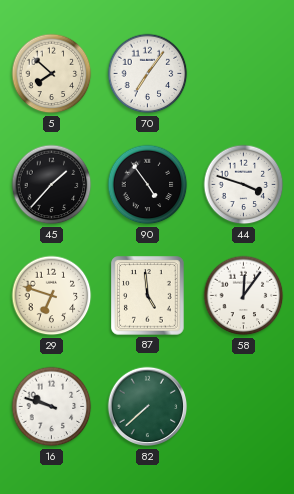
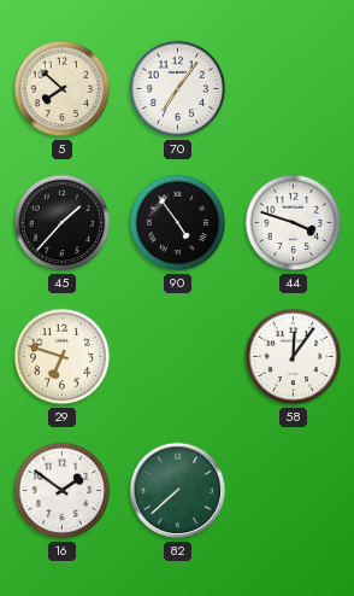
87: 4:59 -> none (148, 296)
16: 9:48 -> 1:51 (63, 491)
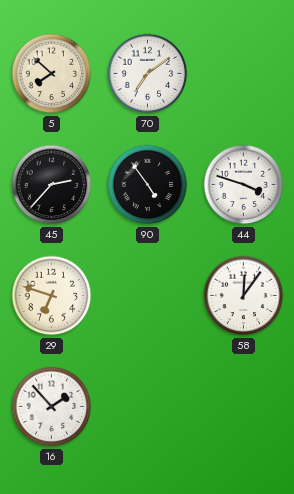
70: 7:06 -> 7:09 (148, 74)
45: 1:37 -> 2:37 (52, 185)
16: 1:51 -> 1:53 (52, 407)
82: 7:38 -> none (178, 491)
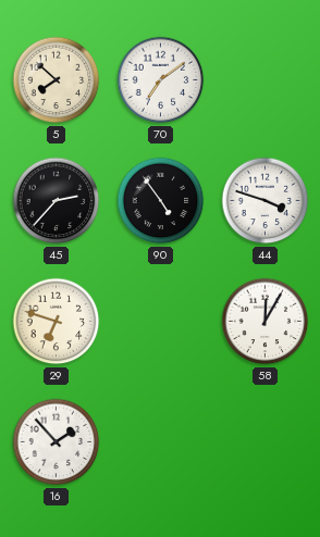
58: 12:06 -> 12:05 (266, 322)
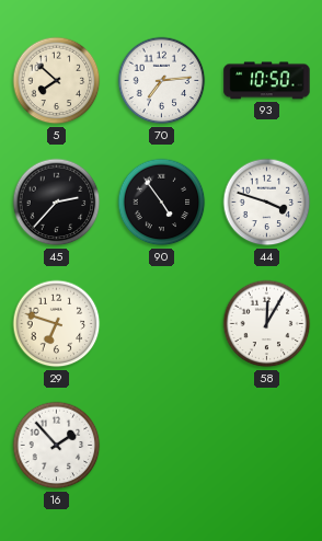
70: 7:09 -> 7:14 (162, 81)
93: none -> 10:50 (267, 81)
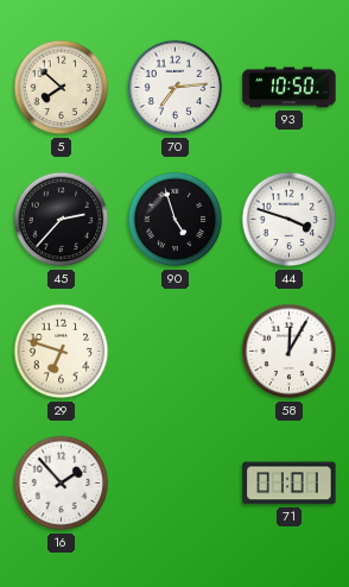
90: 4:54 -> 4:57 (176, 220)
71: none -> 01:01 (290, 484)
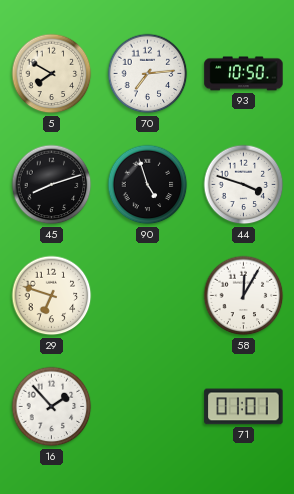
5: 7:52 -> 7:50 (52, 74)
45: 2:37 -> 8:12 (52, 185)
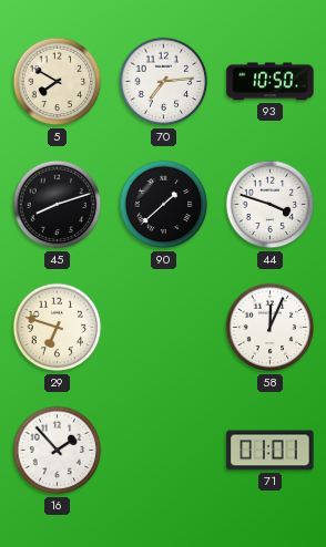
90: 4:57 -> 1:38 (164, 205)
58: 12:05 -> 12:04 (271, 328)
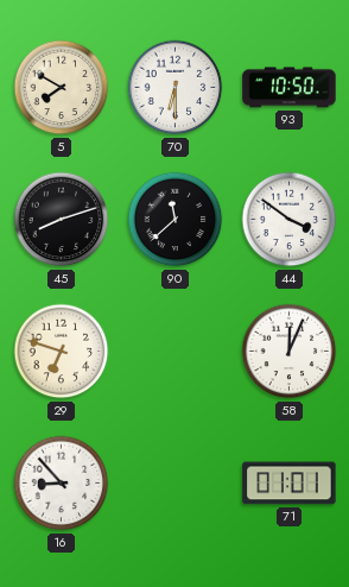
70: 7:14 -> 6:30 (176, 88)
90: 1:38 -> 11:38 (176, 220)
44: 3:48 -> 3:51 (290, 220)
16: 1:53 -> 8:53 (62, 484)
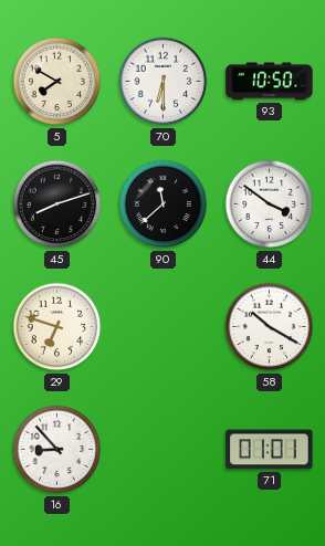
58: 12:04 -> 10:20 (270, 327)
